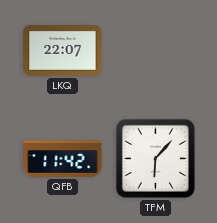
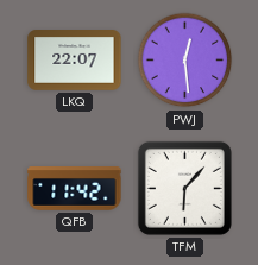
PWJ: none -> 12:29 (185, 61)
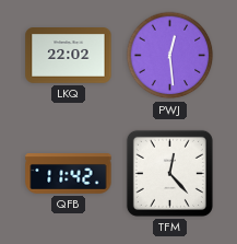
LKQ: 22:07 -> 22:02 (69, 56)
TFM: 6:07 -> 12:23 (169, 173)
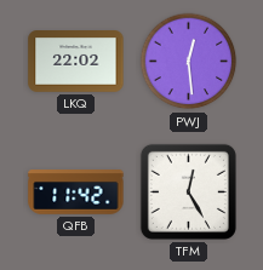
TFM: 12:23 -> 12:25 (188, 191)
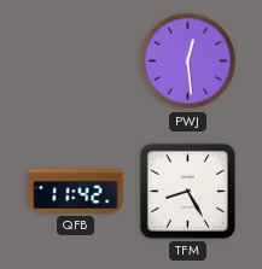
LKQ: 22:02 -> none (76, 62)
TFM: 12:25 -> 8:25 (187, 191)
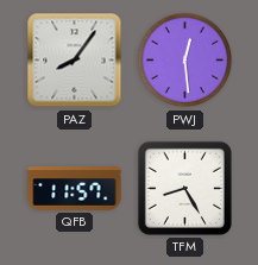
PAZ: none -> 8:06 (75, 61)
QFB: 11:42 -> 11:57 (75, 189)
